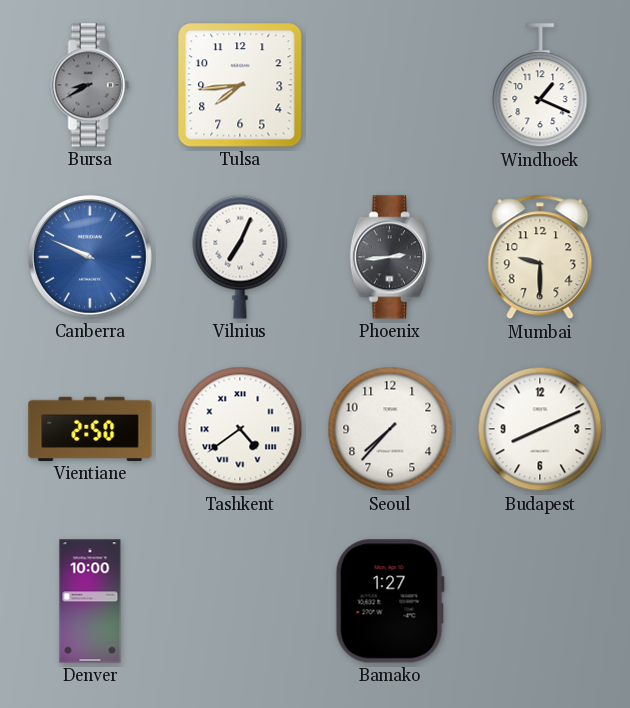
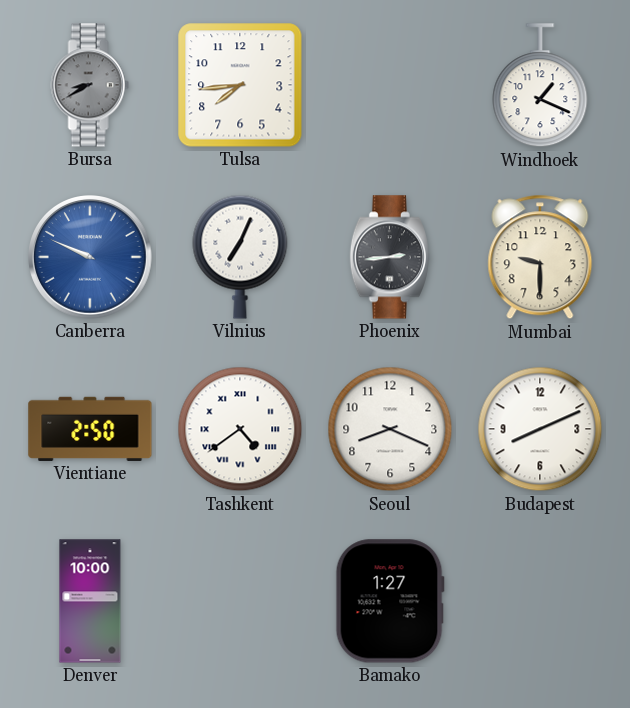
Seoul: 7:37 -> 8:19 (390, 429)
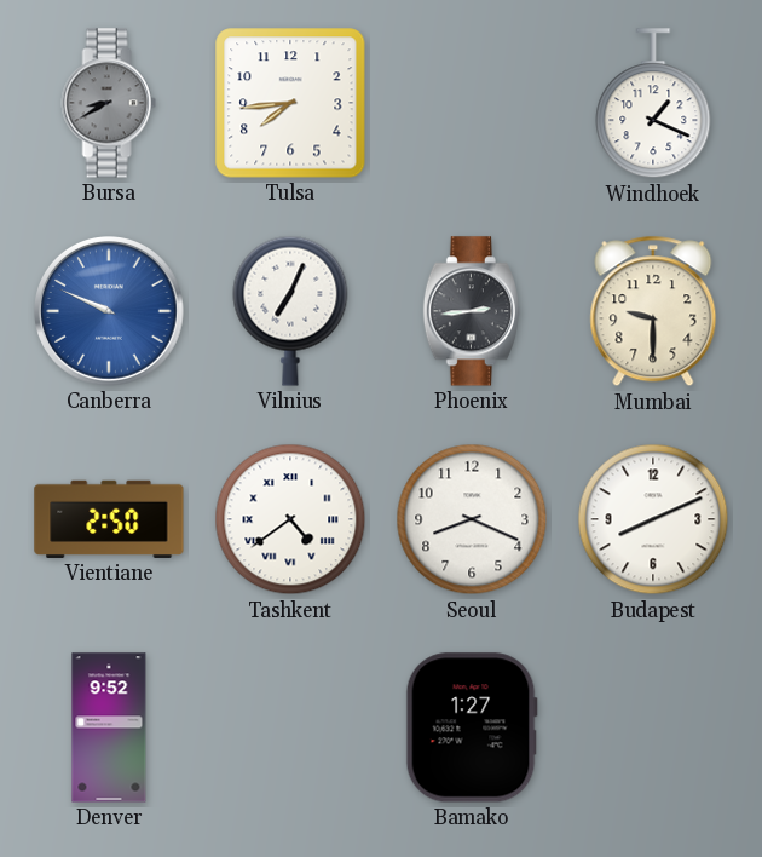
Denver: 10:00 -> 9:52 (109, 727)
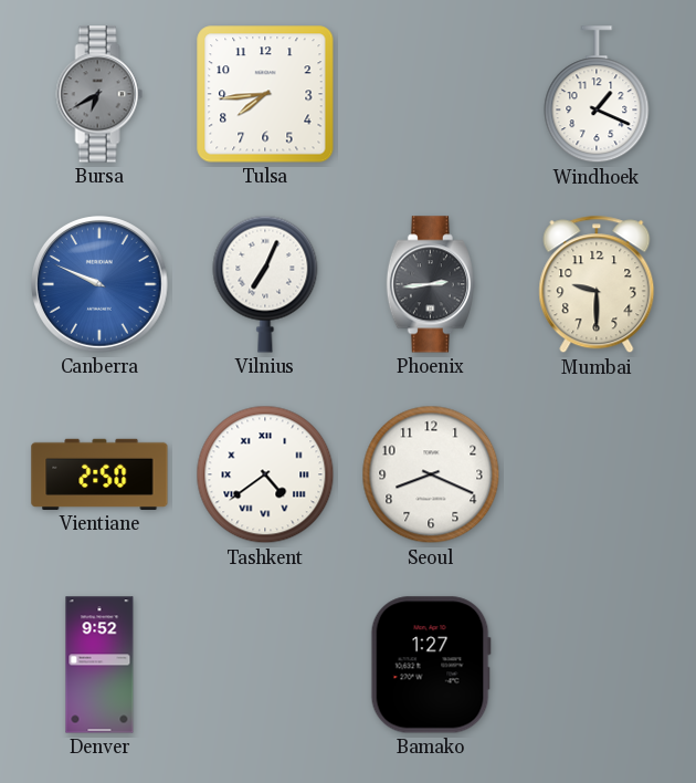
Bursa: 8:40 -> 6:40 (99, 94)
Budapest: 8:11 -> none (653, 519)
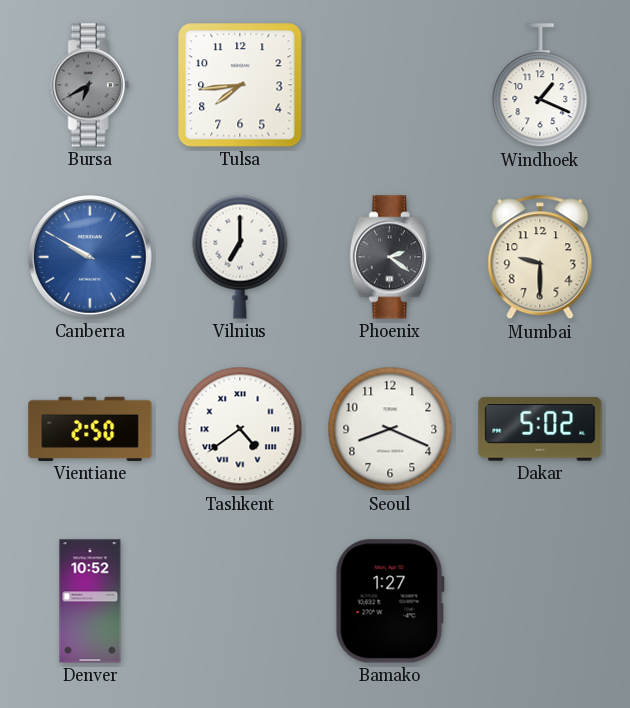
Canberra: 9:49 -> 9:50 (91, 258)
Vilnius: 7:04 -> 7:00 (240, 257)
Phoenix: 2:44 -> 2:21 (390, 257)
Dakar: none -> 5:02 (540, 429)
Denver: 9:52 -> 10:52 (90, 601)
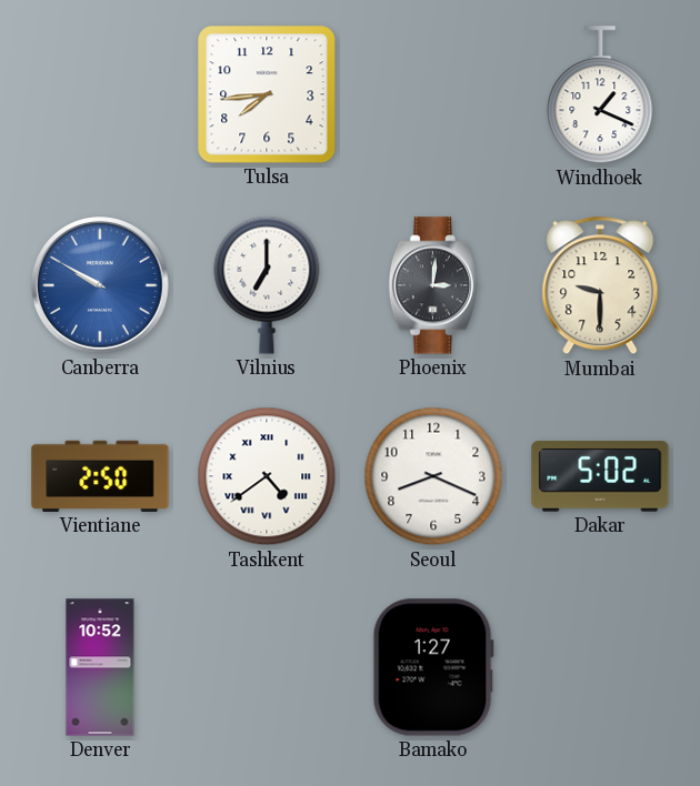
Bursa: 6:40 -> none (90, 85)
Phoenix: 2:21 -> 3:01 (433, 285)
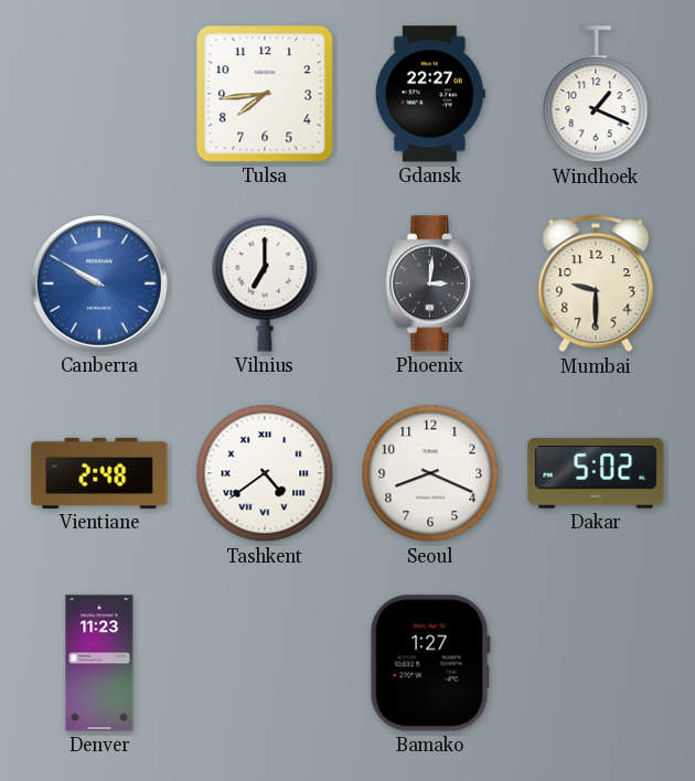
Gdansk: none -> 22:27 (430, 94)
Vientiane: 2:50 -> 2:48 (99, 473)
Denver: 10:52 -> 11:23 (99, 663)
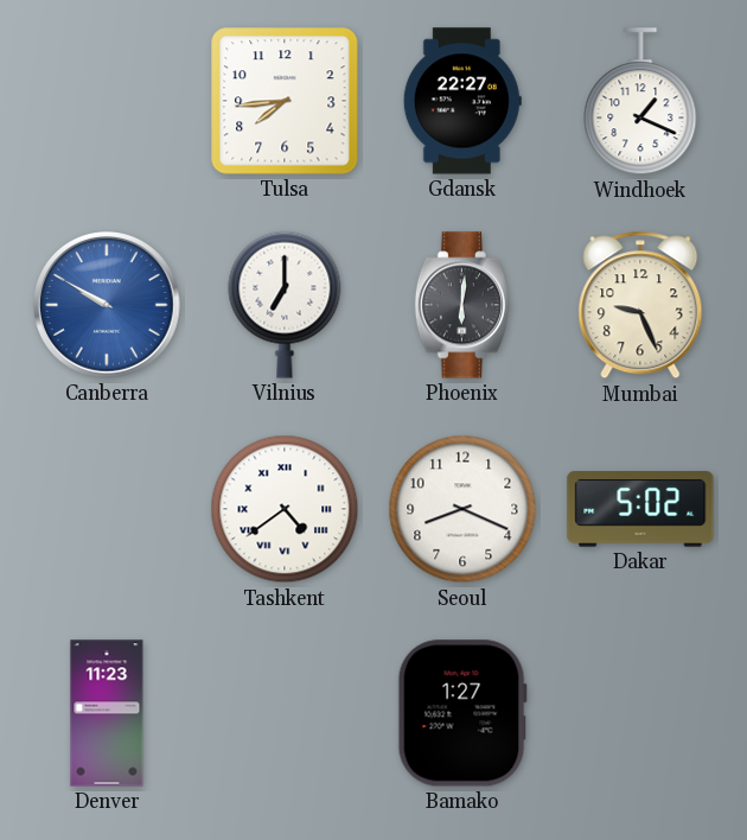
Phoenix: 3:01 -> 6:01 (462, 305)
Mumbai: 9:30 -> 9:26 (640, 305)
Vientiane: 2:48 -> none (99, 473)
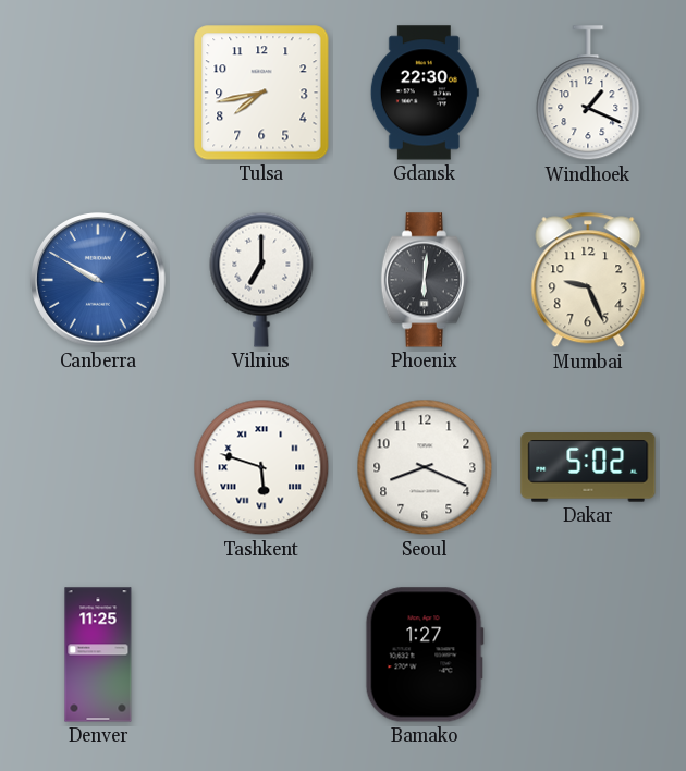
Tulsa: 7:44 -> 7:43 (261, 93)
Gdansk: 22:27 -> 22:30 (425, 93)
Tashkent: 4:39 -> 5:48 (261, 467)
Denver: 11:23 -> 11:25 (98, 654)
